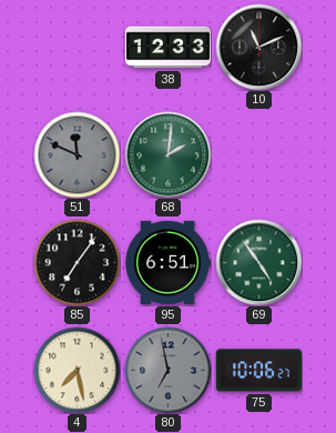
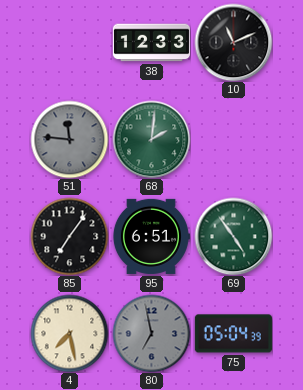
51: 11:49 -> 11:46 (69, 139)
75: 10:06 -> 05:04 (233, 334)
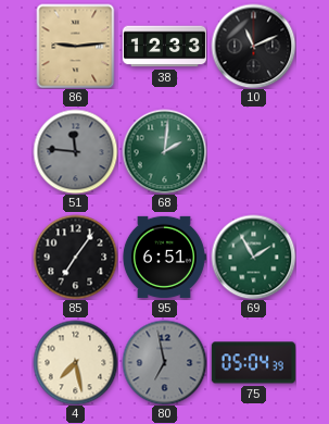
86: none -> 9:14 (76, 46)
69: 4:54 -> 1:55 (253, 257)
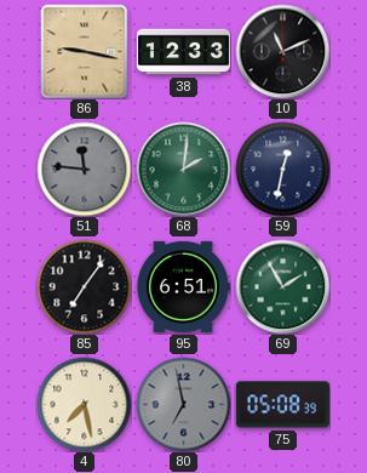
86: 9:14 -> 9:17 (85, 51)
59: none -> 12:32 (282, 169)
75: 05:04 -> 05:08 (282, 405)
